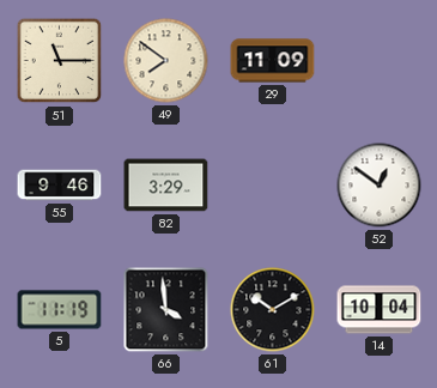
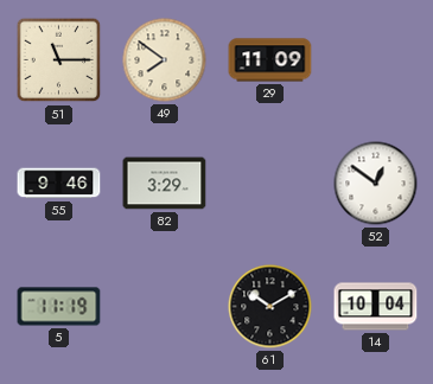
66: 3:59 -> none (166, 310)
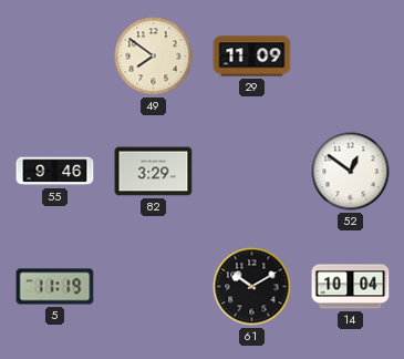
51: 11:15 -> none (59, 60)
